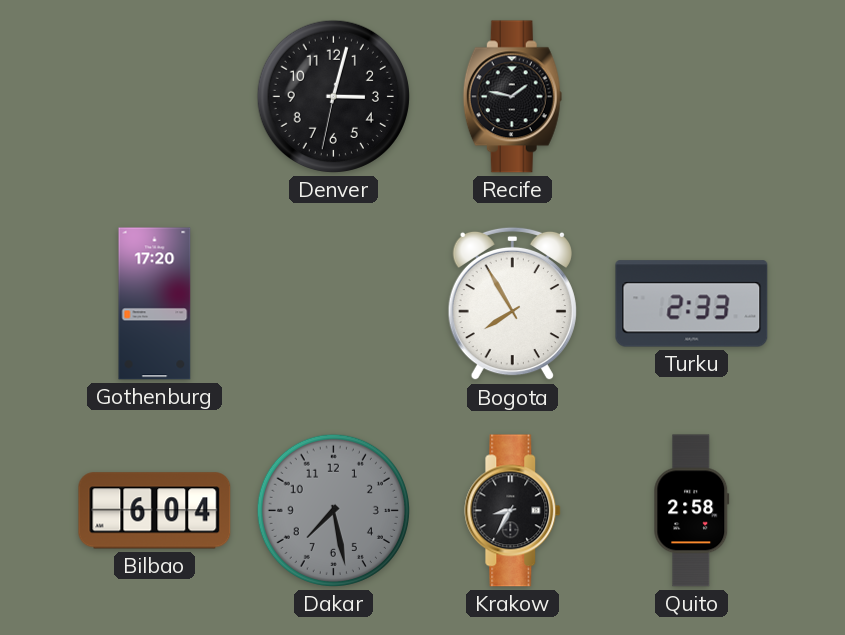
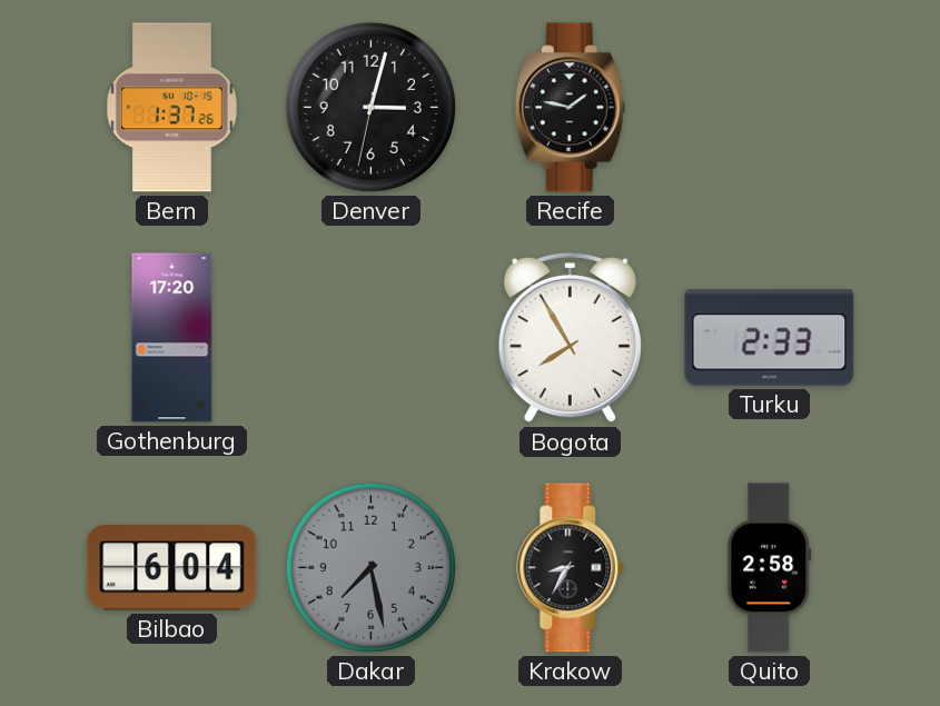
Bern: none -> 1:37 (171, 108)
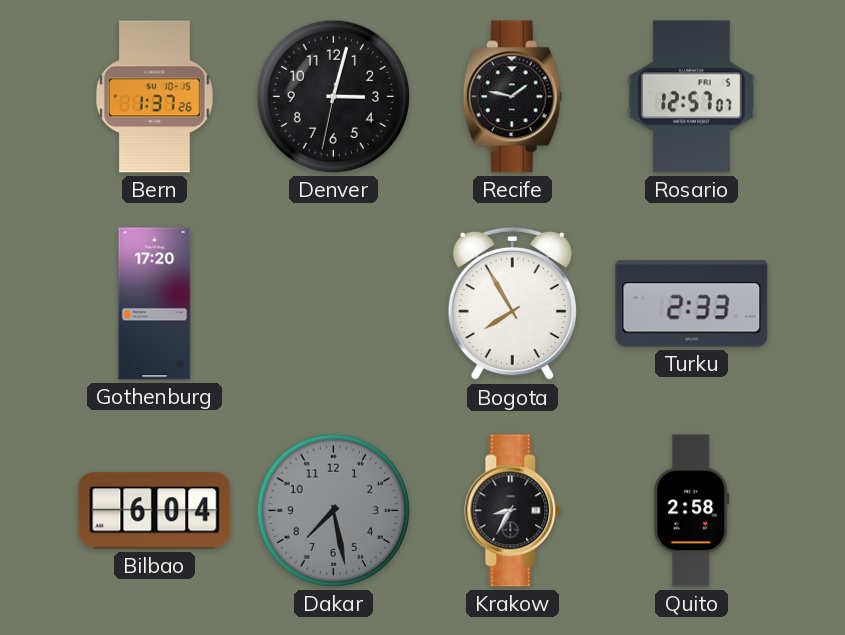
Rosario: none -> 12:57 (692, 97)
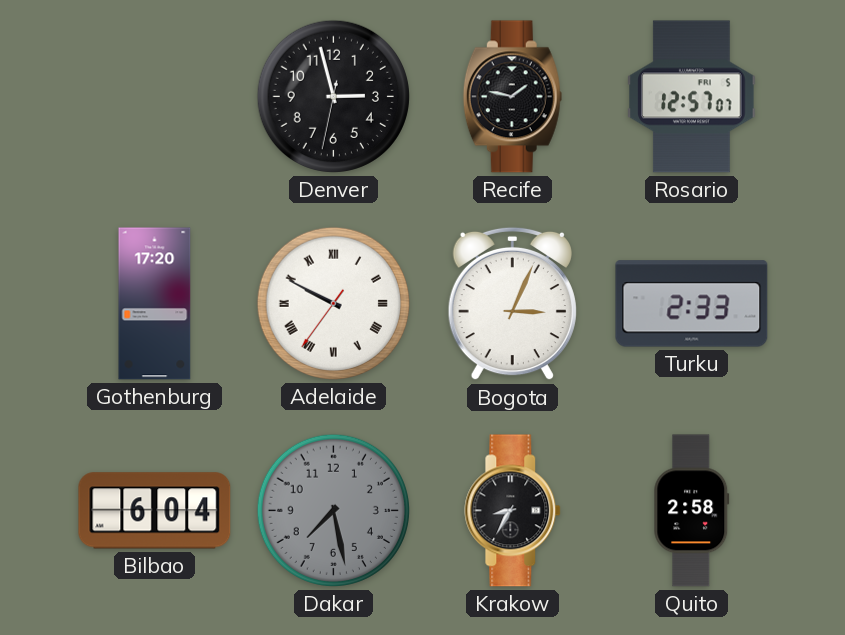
Bern: 1:37 -> none (154, 97)
Denver: 3:02 -> 2:57 (333, 96)
Adelaide: none -> 9:49 (333, 303)
Bogota: 7:55 -> 3:04 (512, 304)
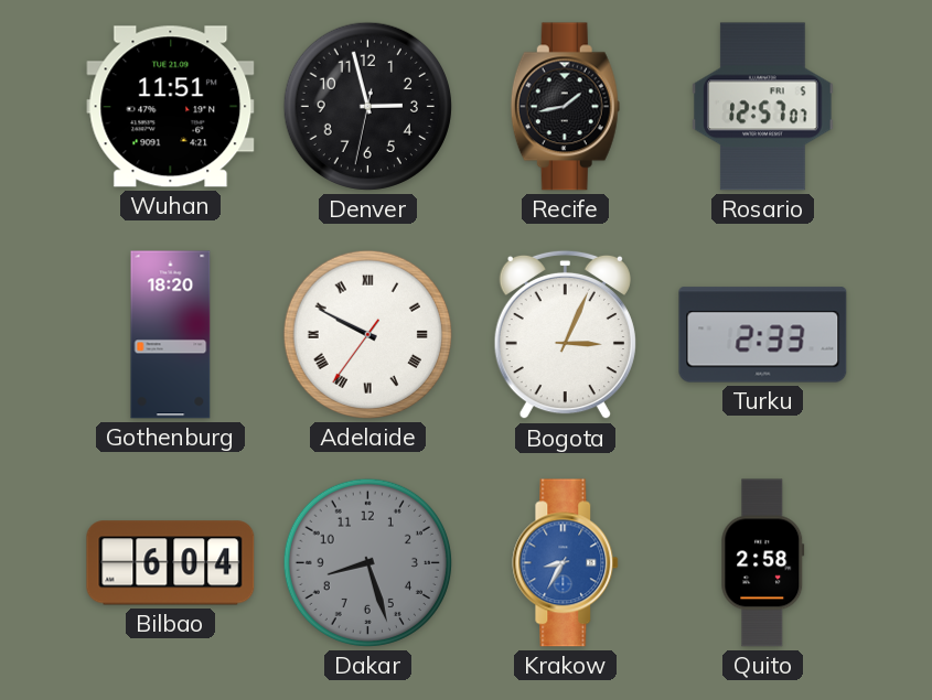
Wuhan: none -> 11:51 (171, 107)
Recife: 1:47 -> 1:43 (565, 107)
Gothenburg: 17:20 -> 18:20 (171, 335)
Dakar: 7:28 -> 8:27 (367, 562)
Krakow dial: black -> blue (566, 563)
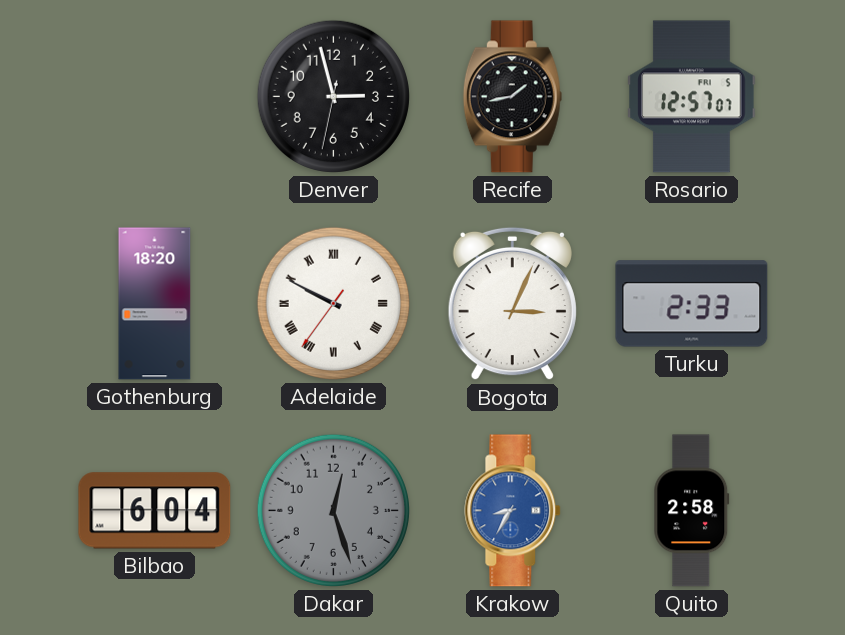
Wuhan: 11:51 -> none (171, 107)
Dakar: 8:27 -> 12:27 (333, 510)
